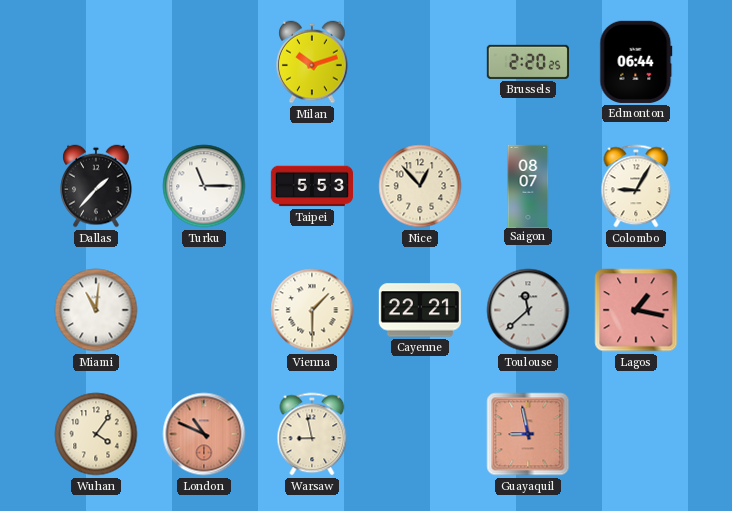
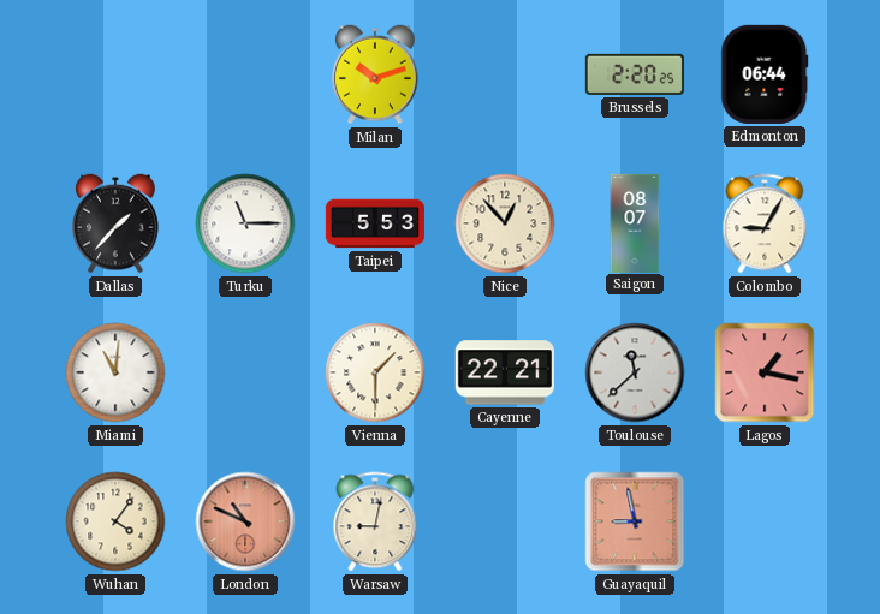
Warsaw: 8:58 -> 9:02 (375, 521)
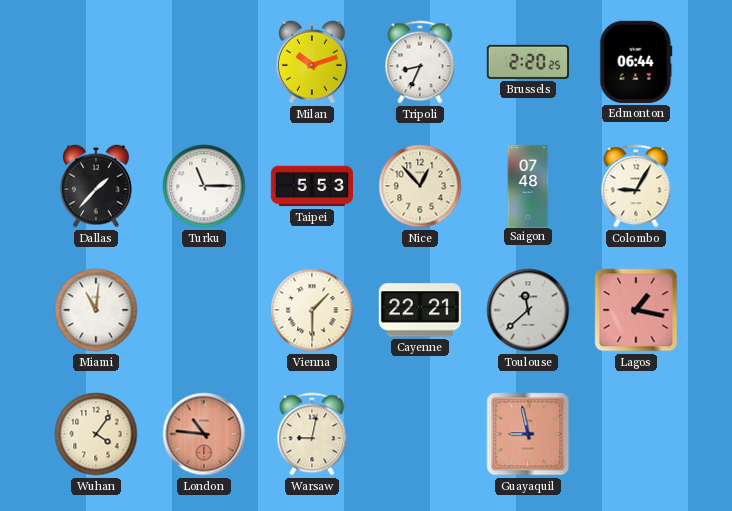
Tripoli: none -> 8:34 (420, 62)
Saigon: 08:07 -> 07:48 (528, 185)
London: 10:49 -> 10:46 (204, 434)
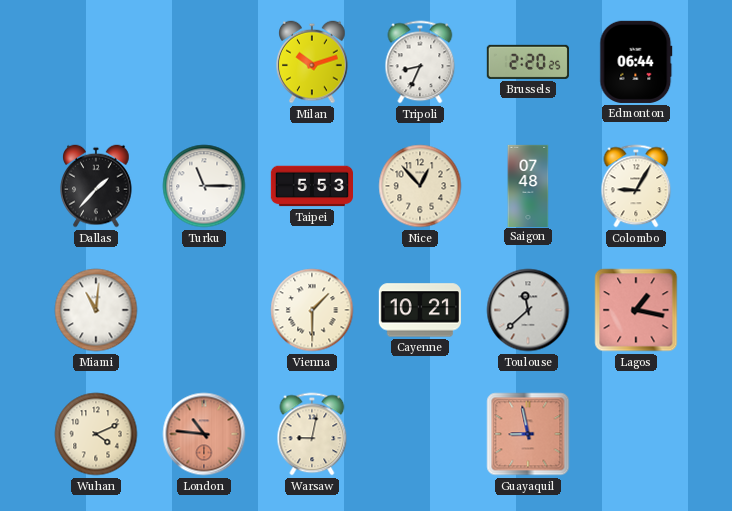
Cayenne: 22:21 -> 10:21 (420, 310)
Wuhan: 4:06 -> 4:11 (96, 434)
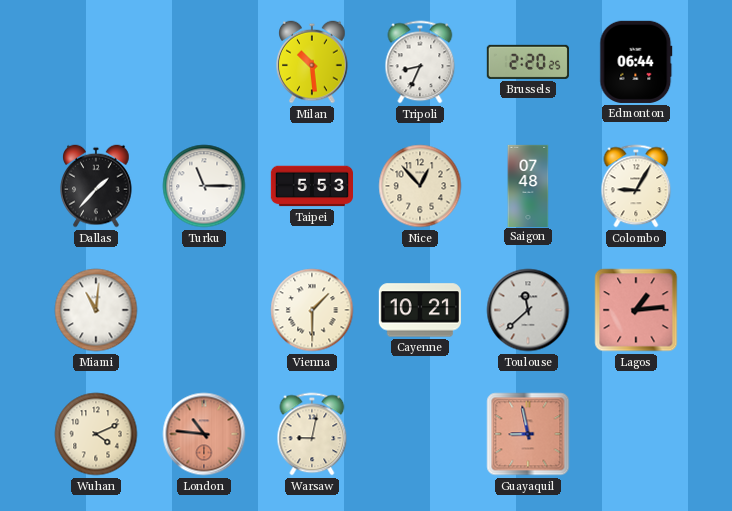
Milan: 10:12 -> 10:29 (312, 62)
Lagos: 1:17 -> 1:14 (636, 310)
